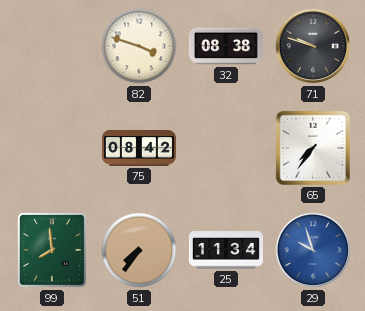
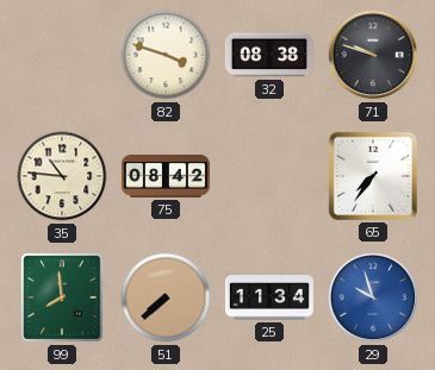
35: none -> 10:46 (62, 176)
51: 7:36 -> 7:38 (166, 297)
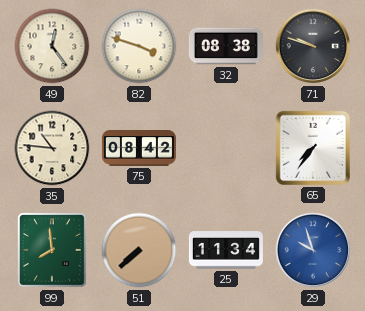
49: none -> 12:24 (52, 46)
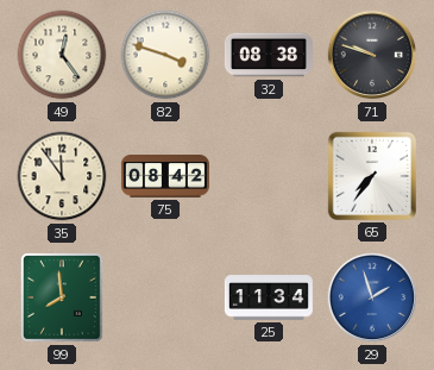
35: 10:46 -> 11:54 (62, 176)
51: 7:38 -> none (139, 250)
29: 9:57 -> 1:57 (372, 297)
